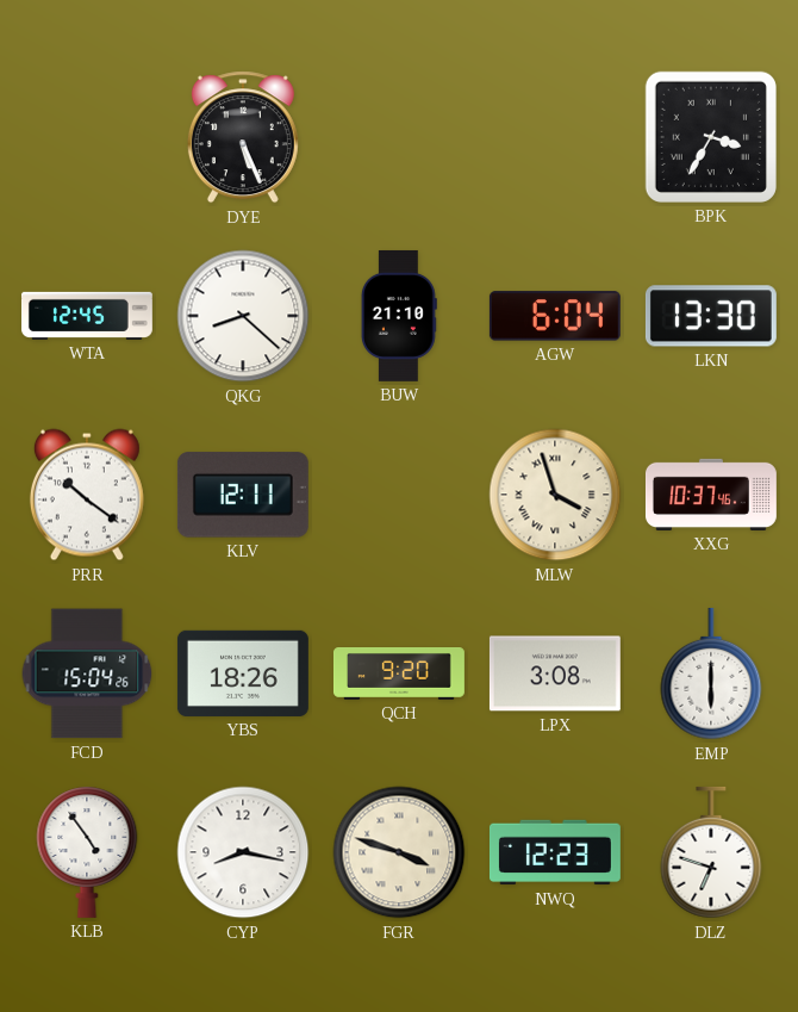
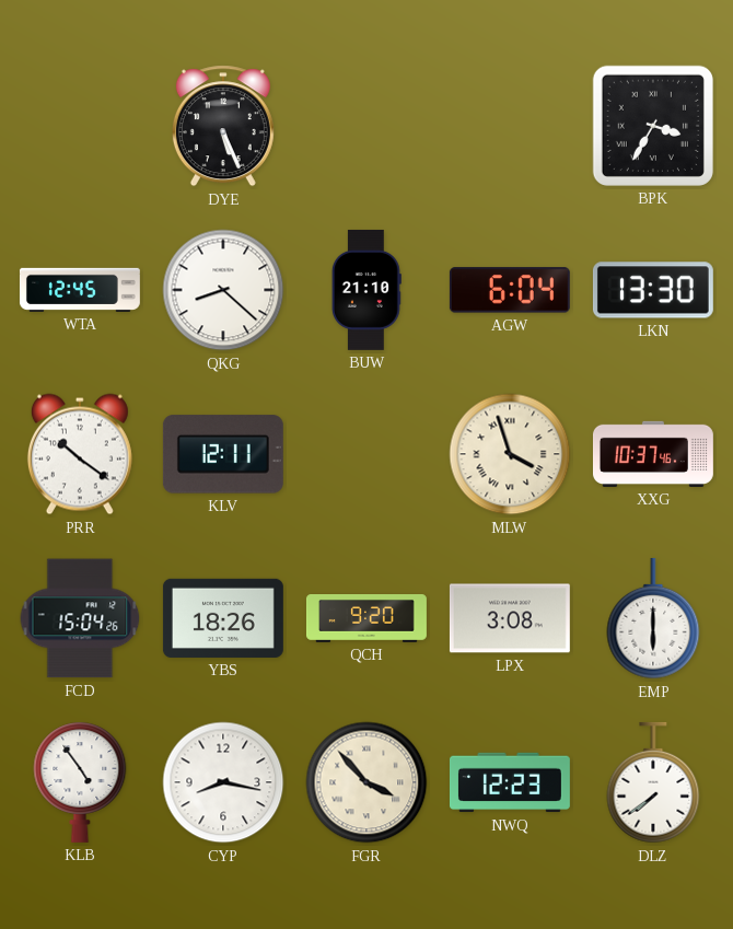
FGR: 3:48 -> 3:53 (366, 782)
DLZ: 6:48 -> 7:39 (653, 782)
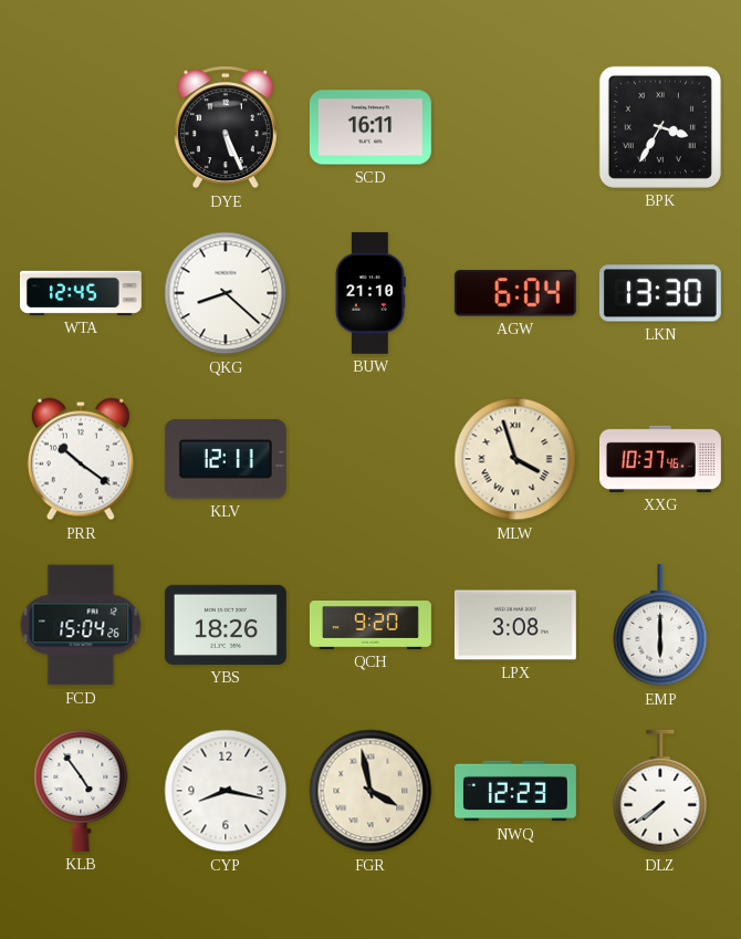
SCD: none -> 16:11 (370, 127)
FGR: 3:53 -> 3:58 (370, 791)
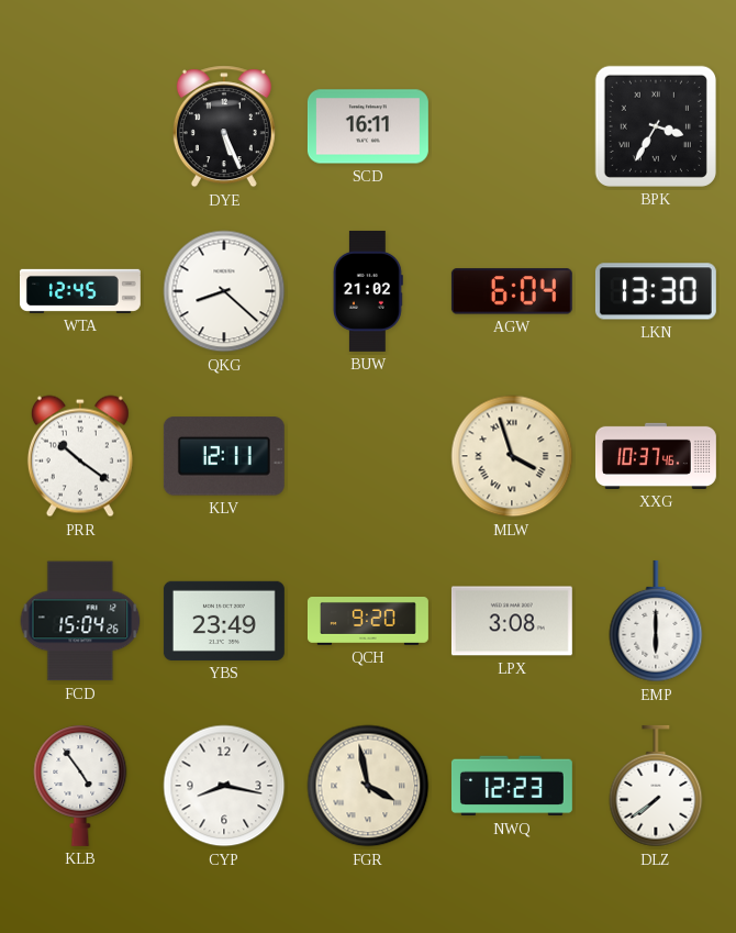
BUW: 21:10 -> 21:02 (368, 291)
YBS: 18:26 -> 23:49 (224, 621)
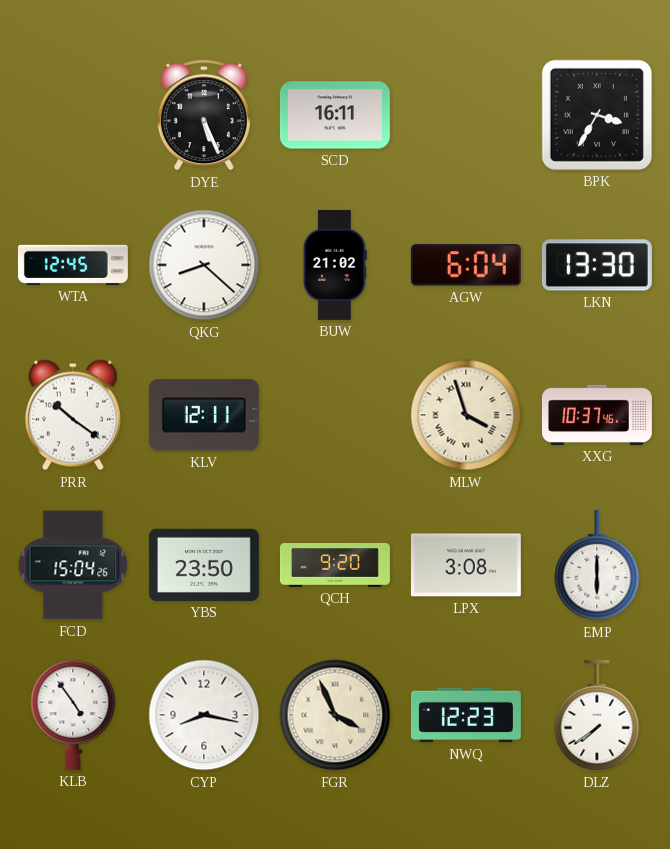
YBS: 23:49 -> 23:50 (204, 565)
FGR: 3:58 -> 3:56 (335, 715)
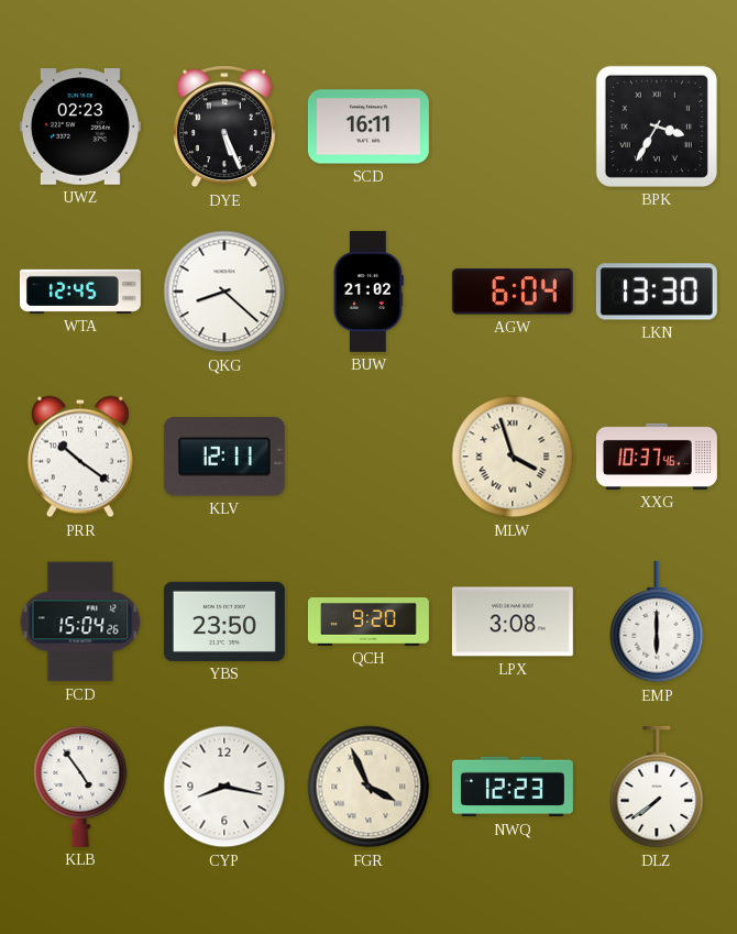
UWZ: none -> 02:23 (80, 127)
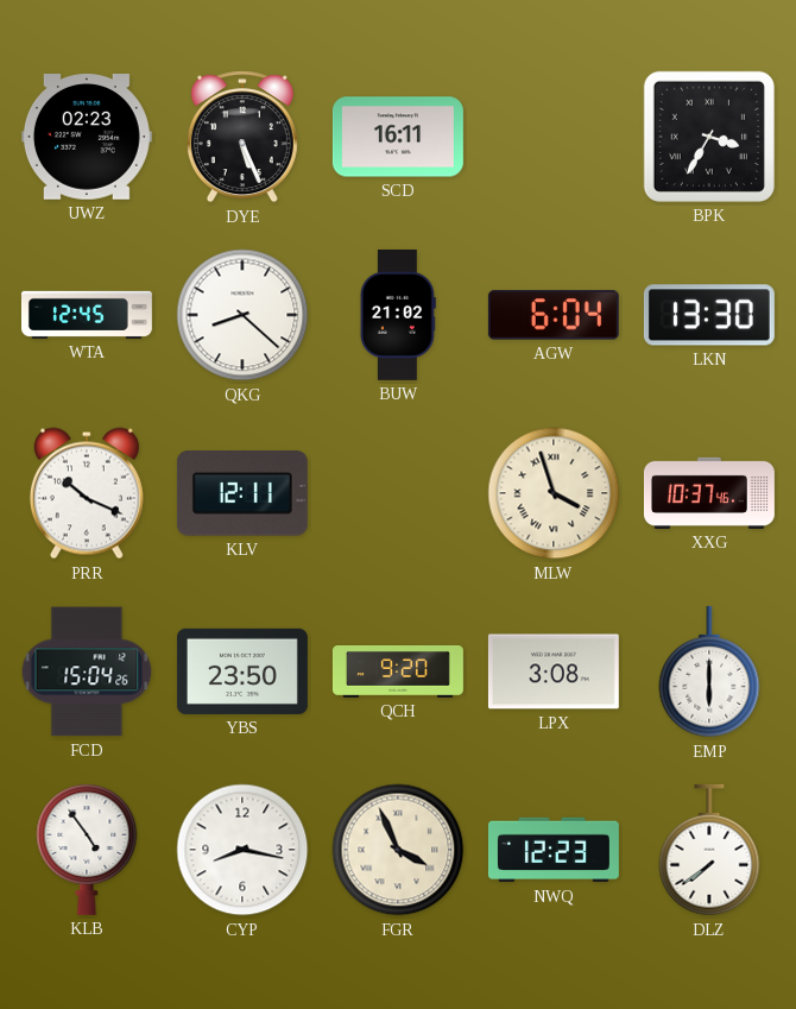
PRR: 10:21 -> 10:19 (87, 493)
